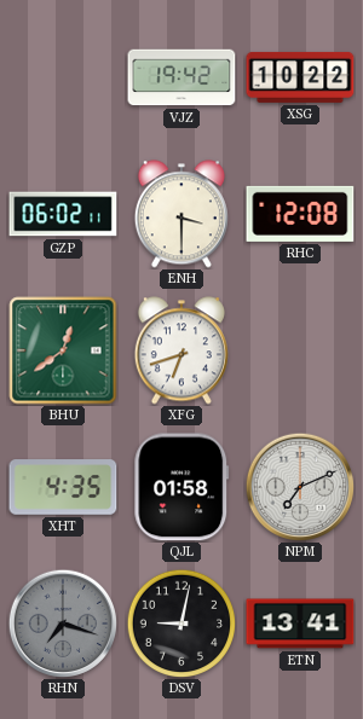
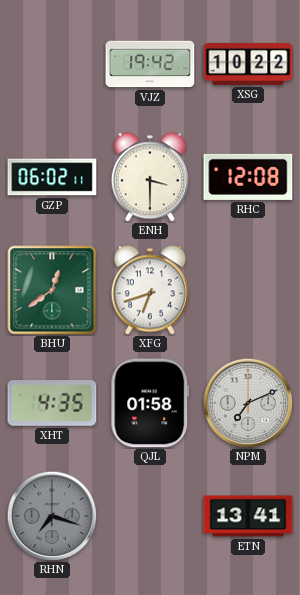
DSV: 9:02 -> none (181, 624)
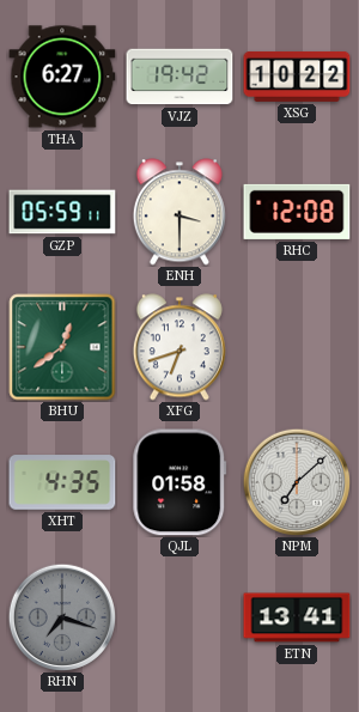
THA: none -> 6:27 (62, 77)
GZP: 06:02 -> 05:59 (62, 212)
NPM: 7:11 -> 7:08 (297, 482)
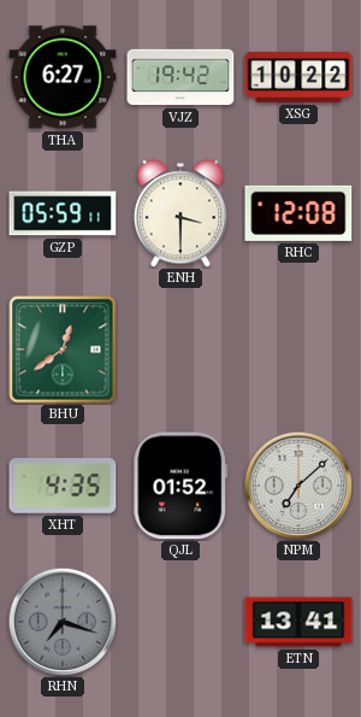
XFG: 6:42 -> none (180, 347)
QJL: 01:58 -> 01:52 (180, 486)
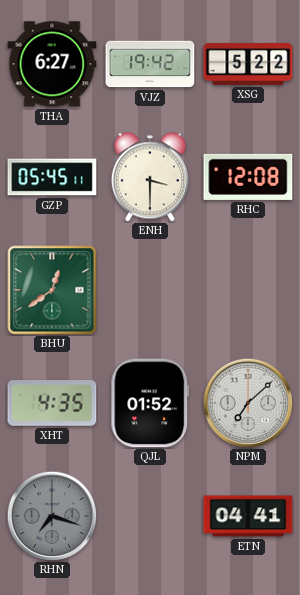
XSG: 10:22 -> 5:22 (248, 64)
GZP: 05:59 -> 05:45 (52, 177)
ETN: 13:41 -> 04:41 (248, 516)
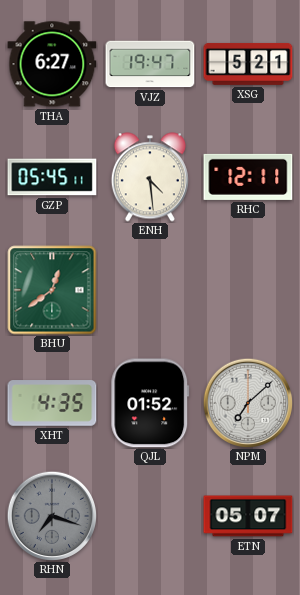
VJZ: 19:42 -> 19:47 (150, 64)
XSG: 5:22 -> 5:21 (248, 64)
ENH: 3:30 -> 4:29 (150, 177)
RHC: 12:08 -> 12:11 (248, 177)
ETN: 04:41 -> 05:07 (248, 516)
